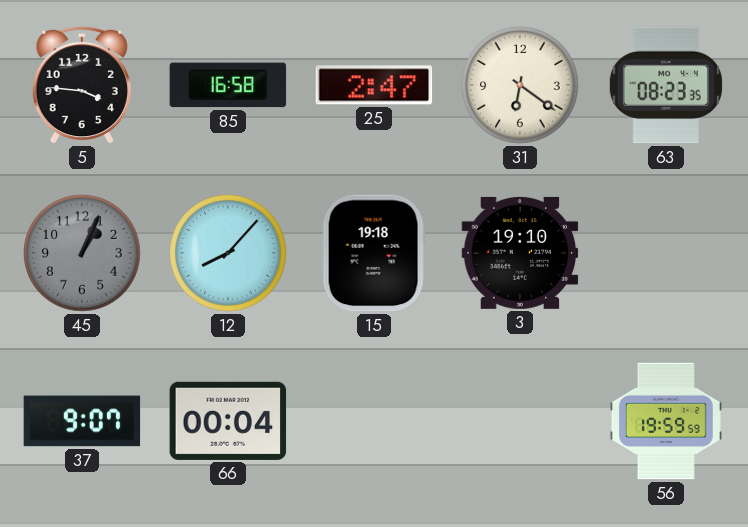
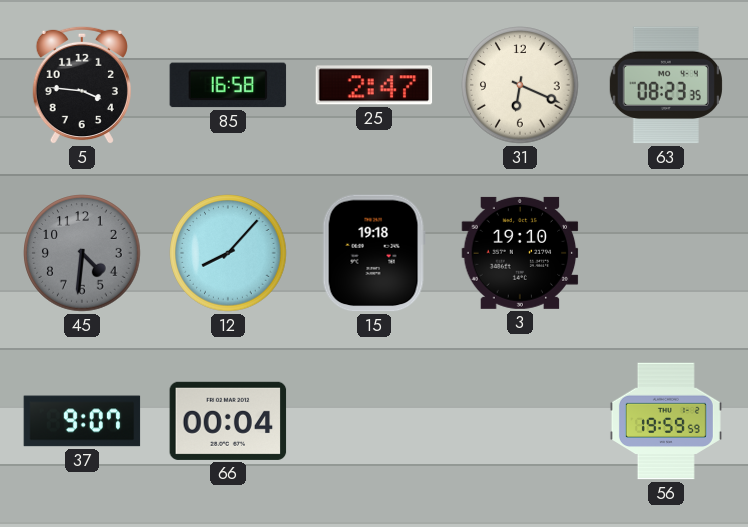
31: 6:21 -> 6:19 (520, 85)
45: 1:04 -> 4:31 (82, 253)
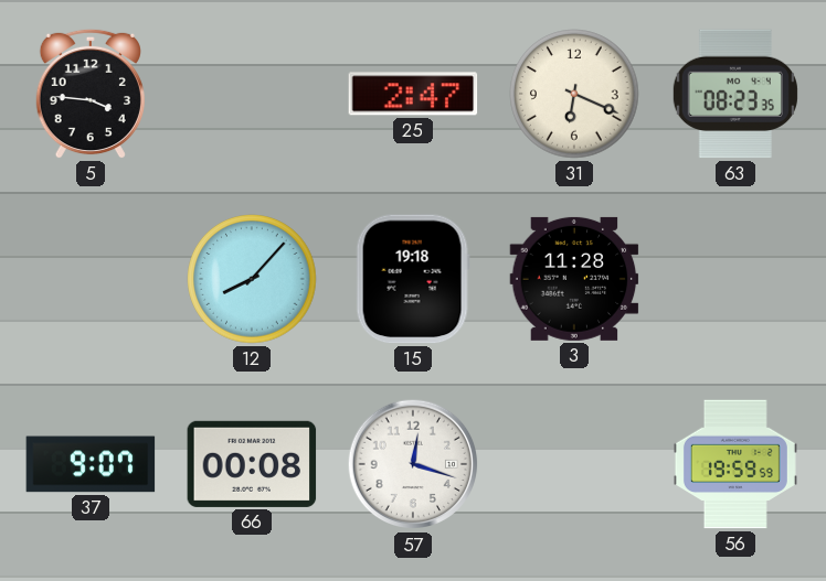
85: 16:58 -> none (228, 85)
45: 4:31 -> none (82, 253)
3: 19:10 -> 11:28 (574, 279)
66: 00:04 -> 00:08 (252, 464)
57: none -> 12:18 (413, 464)
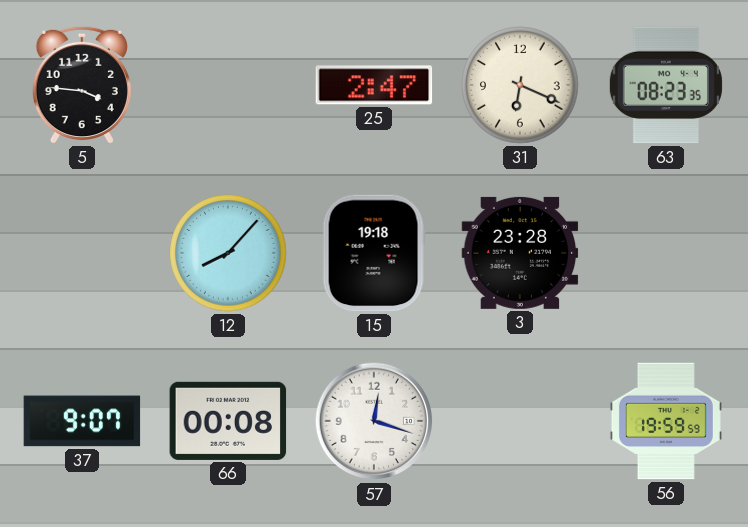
3: 11:28 -> 23:28 (520, 253)
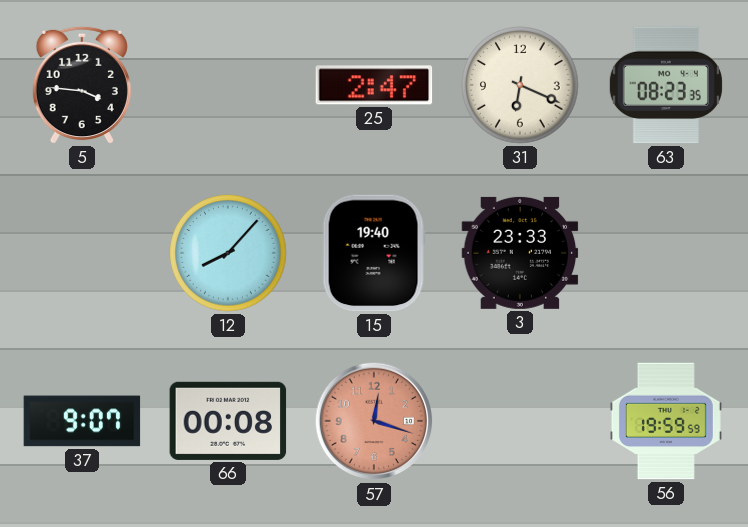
15: 19:18 -> 19:40 (374, 253)
3: 23:28 -> 23:33 (520, 253)
57 dial: white -> salmon (374, 421)
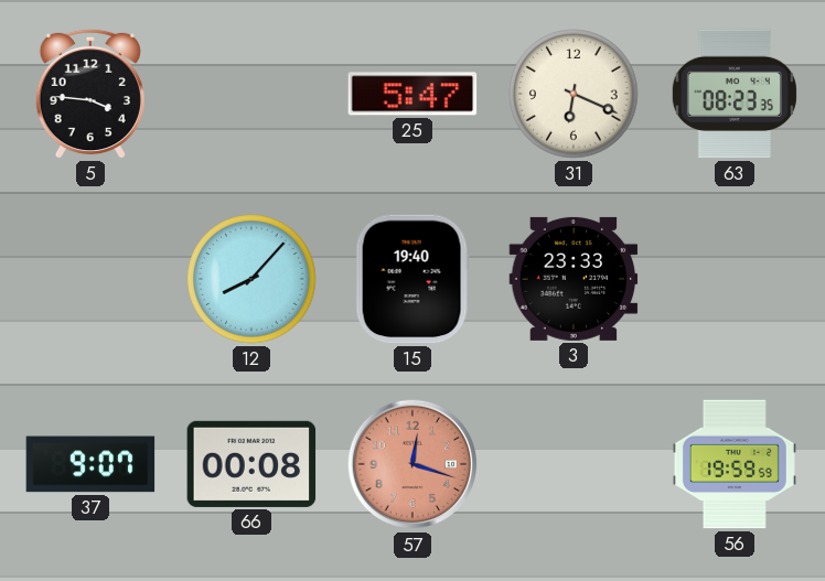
25: 2:47 -> 5:47 (413, 94)
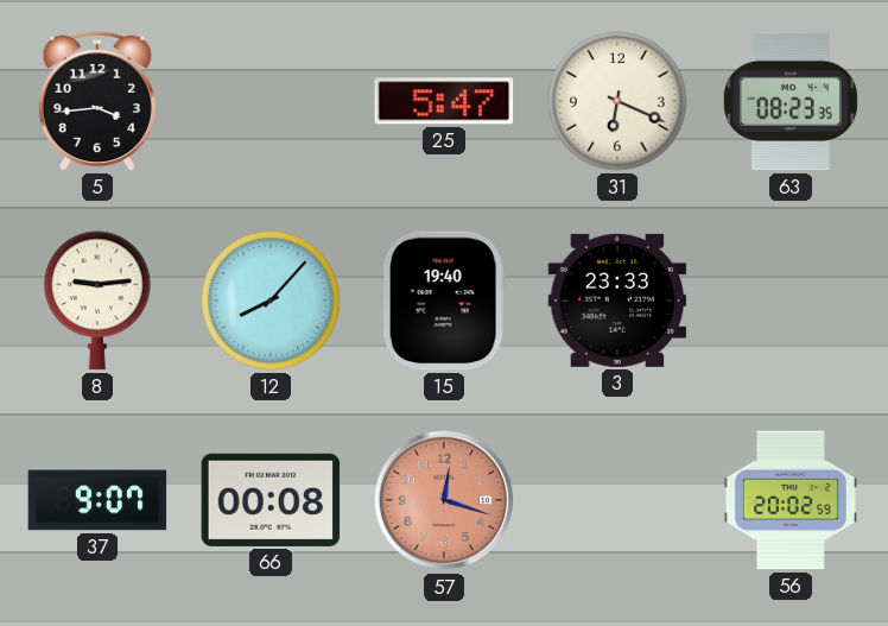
5: 3:46 -> 3:44 (97, 101)
8: none -> 9:14 (99, 301)
56: 19:59 -> 20:02 (791, 500)
